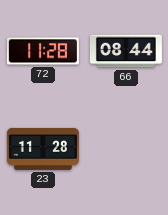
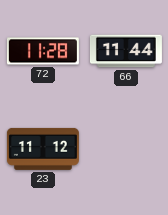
66: 08:44 -> 11:44 (126, 51)
23: 11:28 -> 11:12 (43, 149)
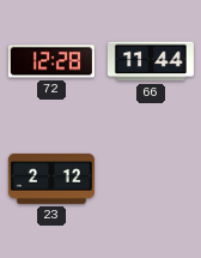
72: 11:28 -> 12:28 (51, 61)
23: 11:12 -> 2:12 (51, 179)
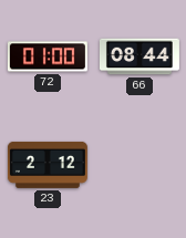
72: 12:28 -> 01:00 (48, 56)
66: 11:44 -> 08:44 (139, 56)
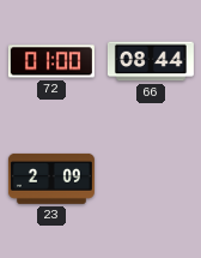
23: 2:12 -> 2:09 (51, 179)
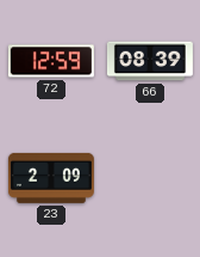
72: 01:00 -> 12:59 (51, 61)
66: 08:44 -> 08:39 (150, 61)
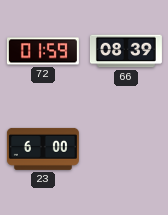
72: 12:59 -> 01:59 (43, 51)
23: 2:09 -> 6:00 (43, 149)
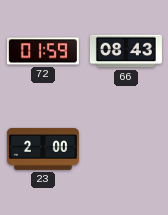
66: 08:39 -> 08:43 (126, 51)
23: 6:00 -> 2:00 (43, 149)
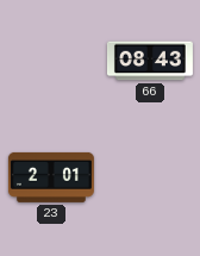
72: 01:59 -> none (43, 51)
23: 2:00 -> 2:01 (51, 177)
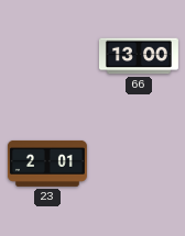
66: 08:43 -> 13:00 (139, 56)
